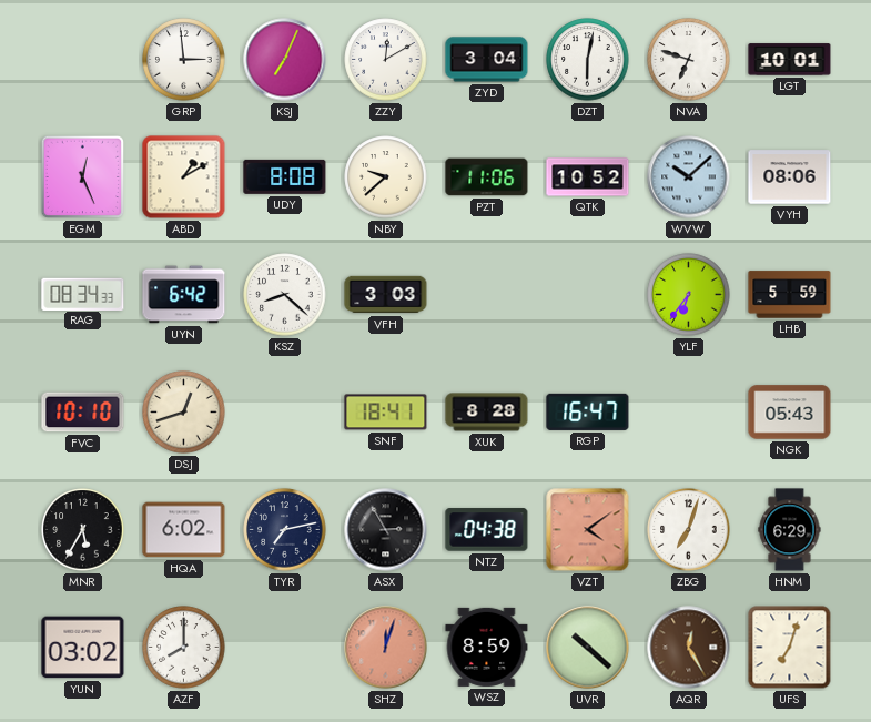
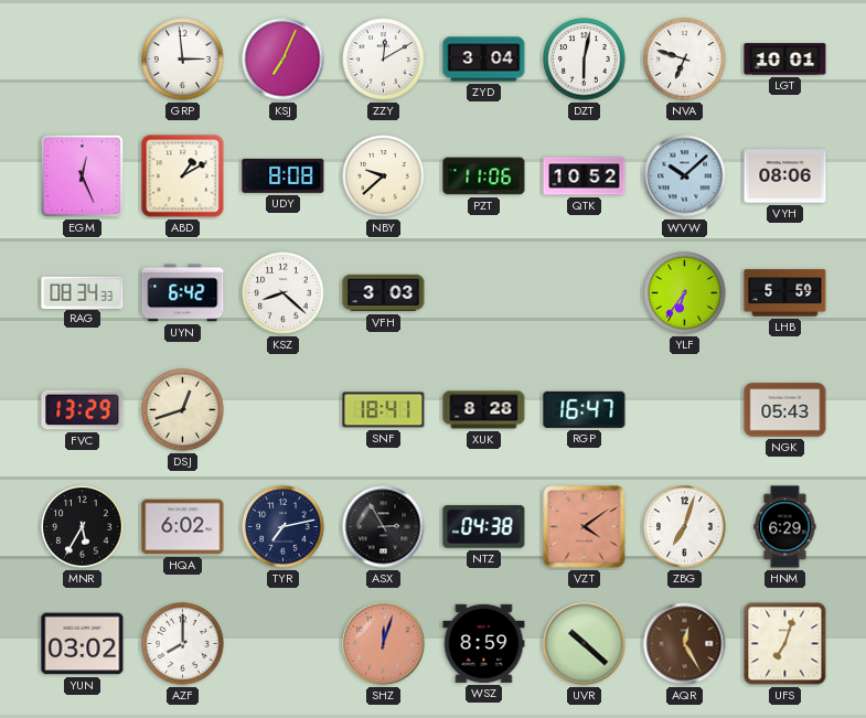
FVC: 10:10 -> 13:29 (83, 410)
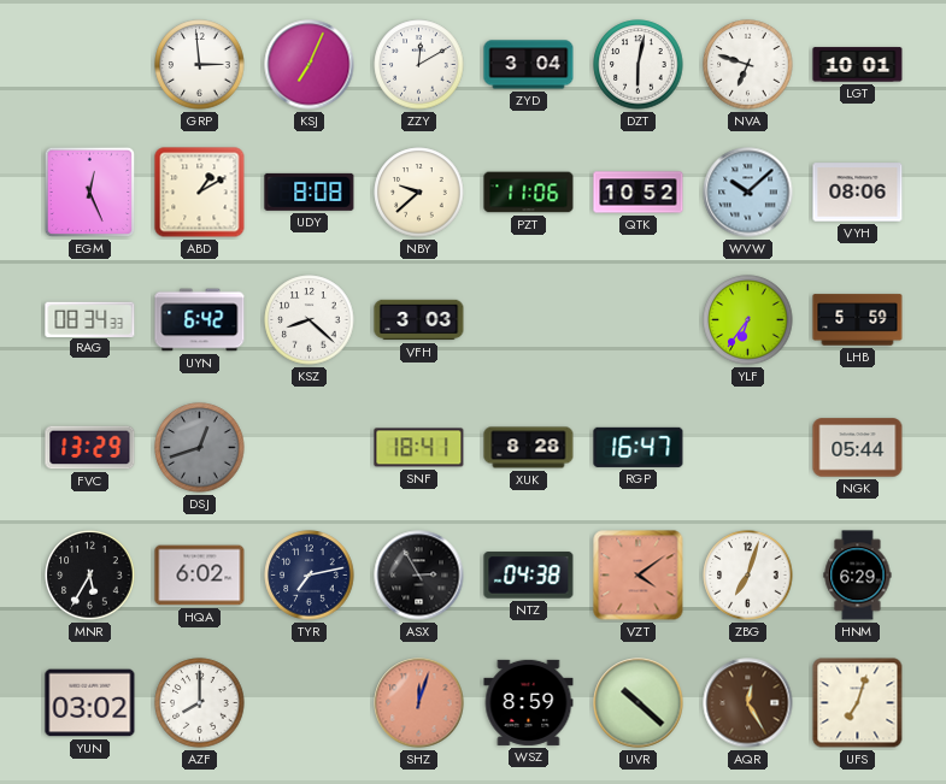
DSJ dial: cream -> grey (200, 448)
NGK: 05:43 -> 05:44 (858, 448)
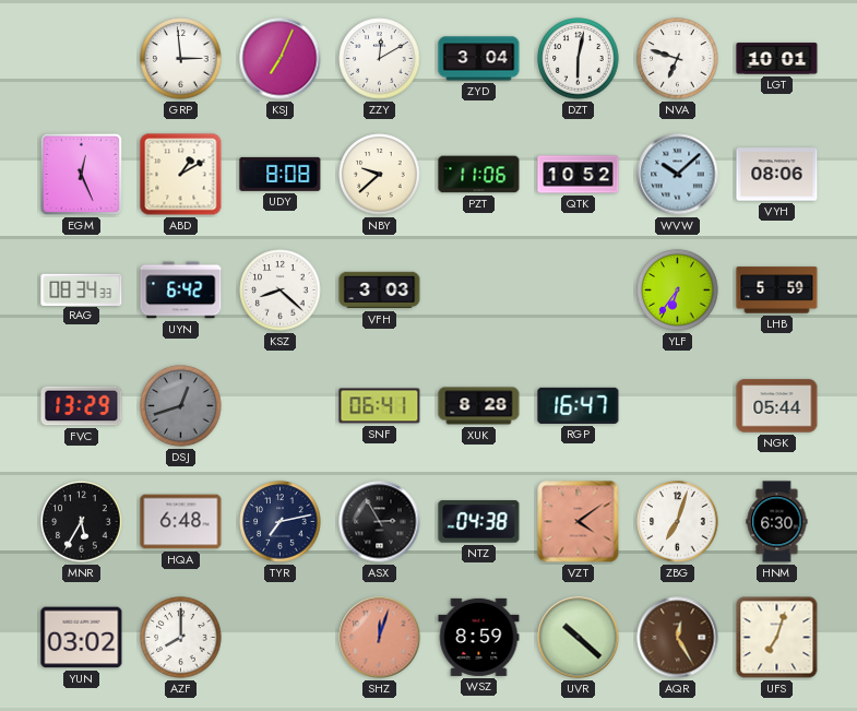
SNF: 18:41 -> 06:41 (380, 406)
HQA: 6:02 -> 6:48 (181, 522)
HNM: 6:29 -> 6:30 (777, 522)
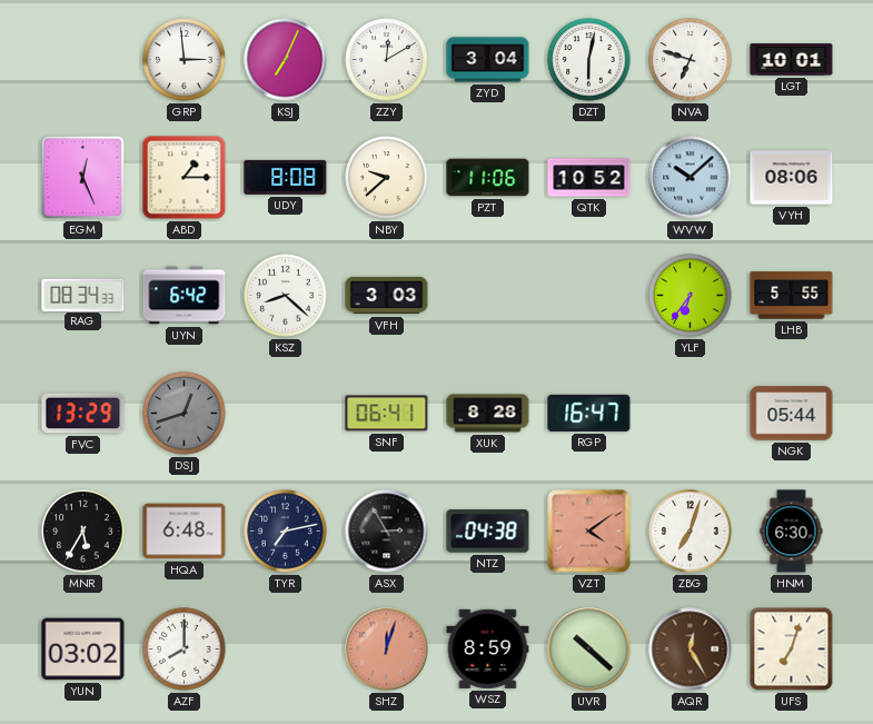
ABD: 1:10 -> 1:15 (185, 178)
LHB: 5:59 -> 5:55 (792, 296)
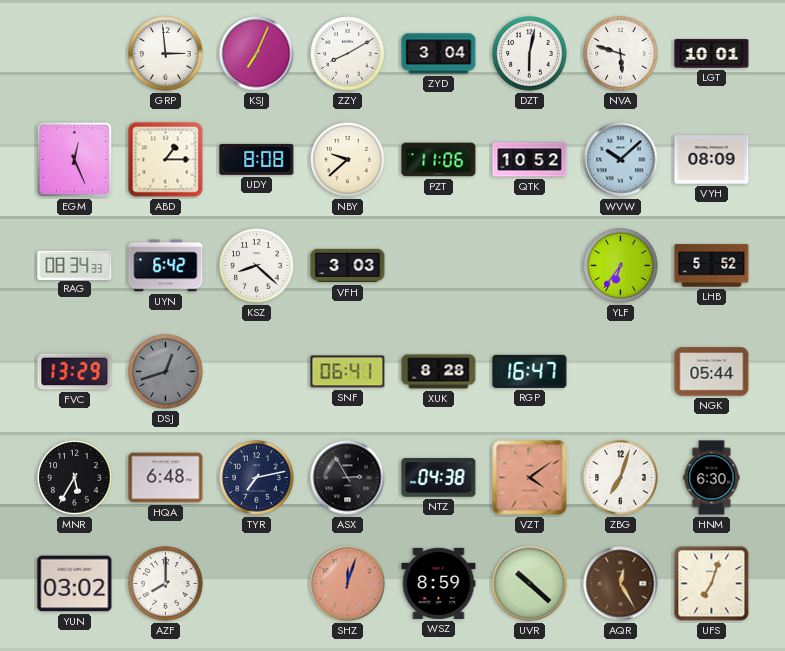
ZZY: 12:10 -> 8:10 (348, 54)
NVA: 6:48 -> 5:48 (621, 54)
VYH: 08:06 -> 08:09 (712, 160)
LHB: 5:55 -> 5:52 (712, 266)
